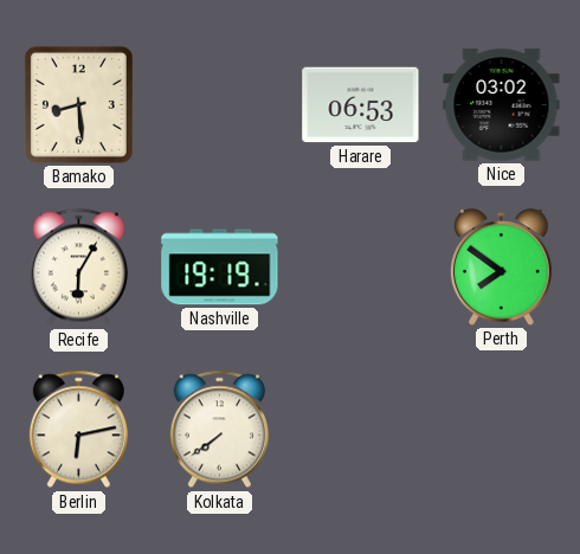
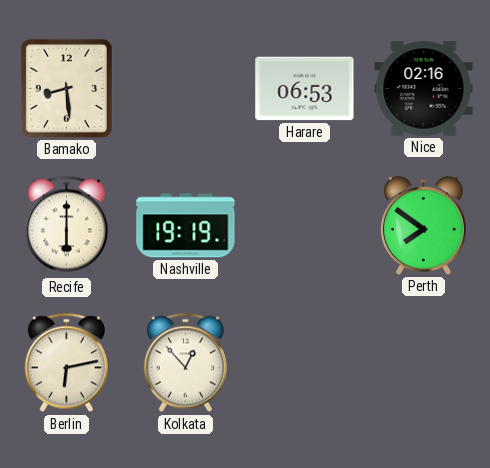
Nice: 03:02 -> 02:16 (424, 89)
Recife: 6:05 -> 6:00 (66, 226)
Kolkata: 7:39 -> 12:53 (185, 363)
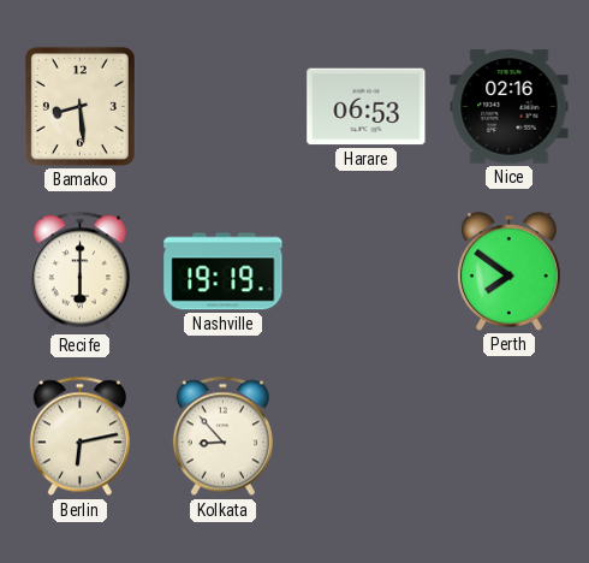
Kolkata: 12:53 -> 8:53 (222, 437)
